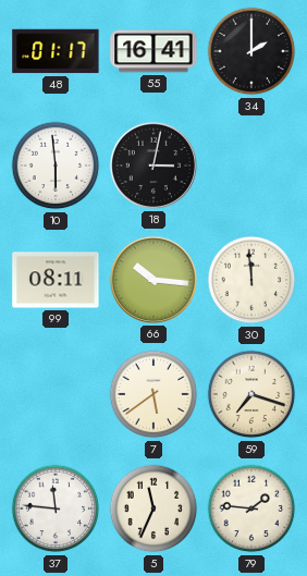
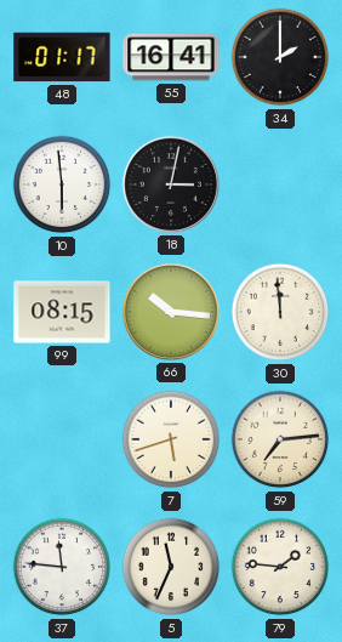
99: 08:11 -> 08:15 (62, 312)
7: 5:39 -> 5:42 (171, 439)
59: 7:18 -> 7:14 (280, 439)
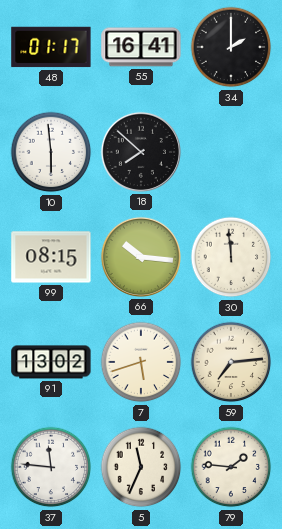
18: 3:02 -> 7:52 (141, 152)
91: none -> 13:02 (51, 362)
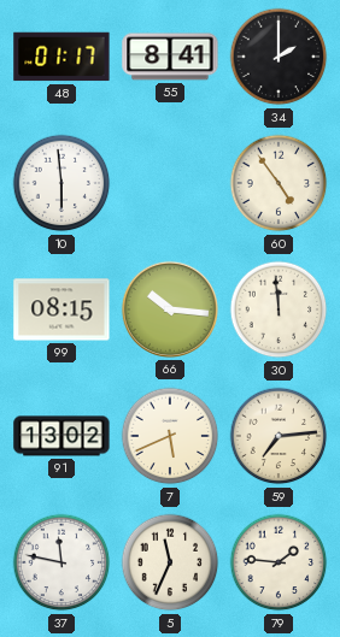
55: 16:41 -> 8:41 (170, 57)
18: 7:52 -> none (141, 152)
60: none -> 4:54 (279, 183)
7: 5:42 -> 5:41 (170, 436)
37: 11:46 -> 11:47 (61, 562)
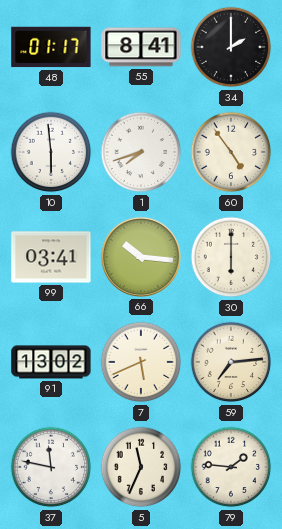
1: none -> 7:42 (141, 152)
99: 08:15 -> 03:41 (51, 257)
30: 11:59 -> 6:00 (231, 257)
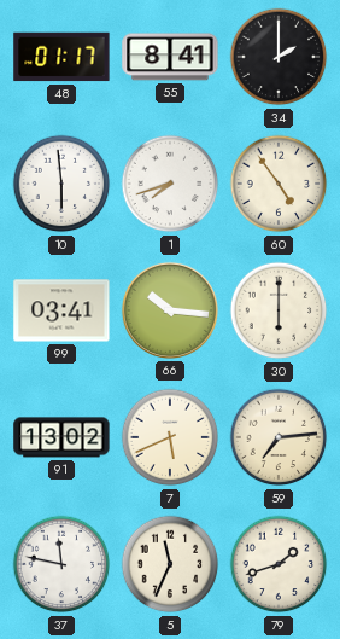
79: 1:46 -> 1:42 (279, 564)
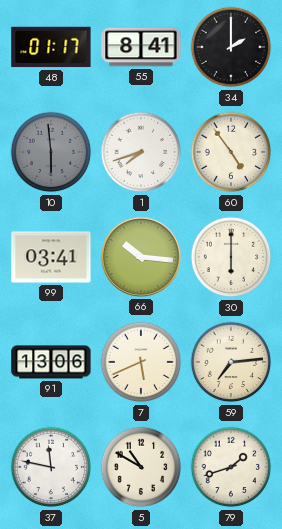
10 dial: white -> grey (51, 152)
91: 13:02 -> 13:06 (51, 362)
5: 11:34 -> 10:50 (141, 467)
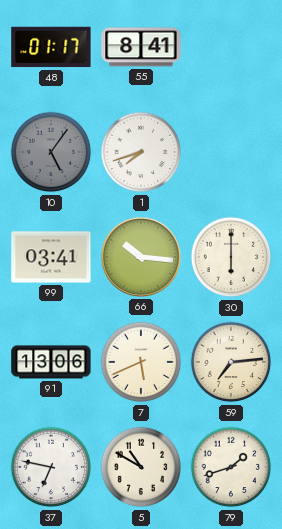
34: 2:00 -> none (231, 47)
10: 5:59 -> 5:06 (51, 152)
60: 4:54 -> none (231, 152)
37: 11:47 -> 6:47 (51, 467)
